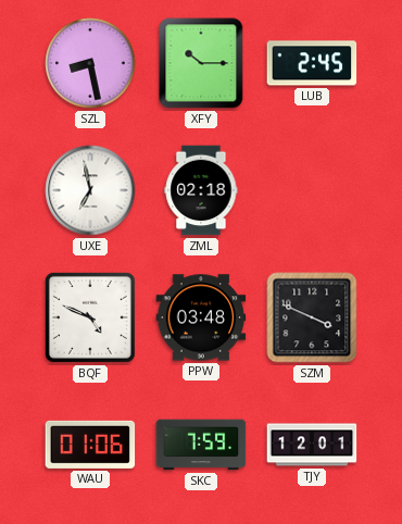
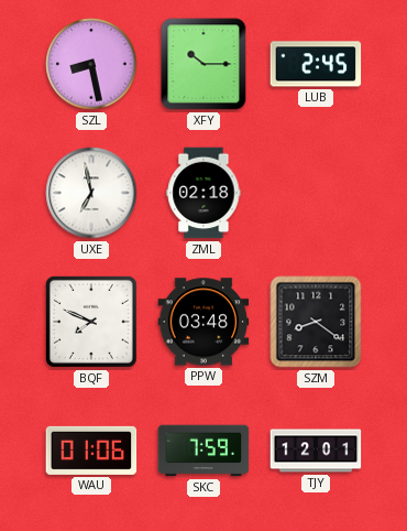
BQF: 4:49 -> 7:49 (91, 322)
SZM: 3:49 -> 8:21 (316, 322)
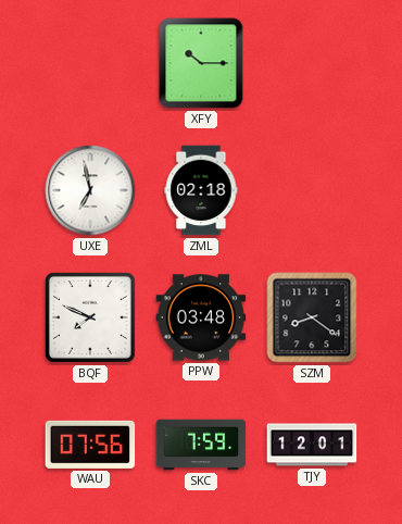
SZL: 8:28 -> none (91, 64)
LUB: 2:45 -> none (316, 64)
WAU: 01:06 -> 07:56 (90, 445)
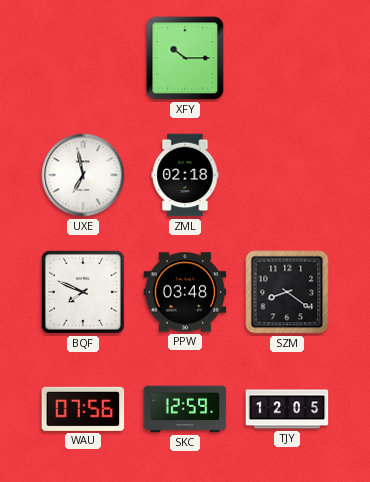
SKC: 7:59 -> 12:59 (185, 409)
TJY: 12:01 -> 12:05 (287, 409)
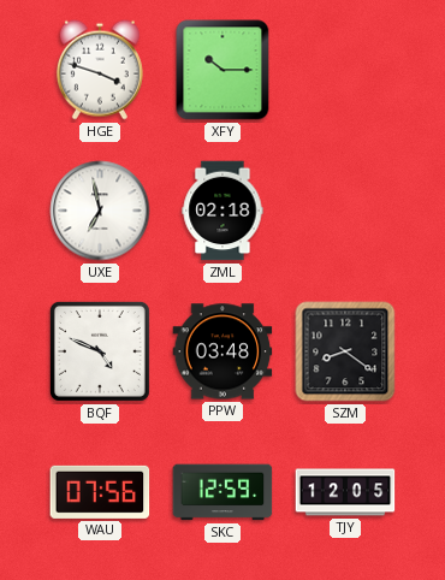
HGE: none -> 3:48 (100, 70)
BQF: 7:49 -> 4:49 (100, 351)
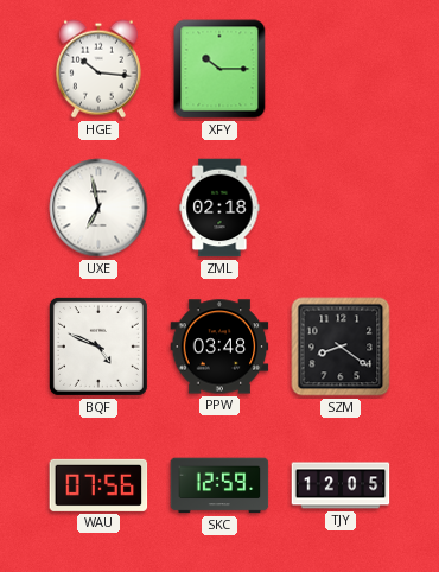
HGE: 3:48 -> 10:16 (98, 69)
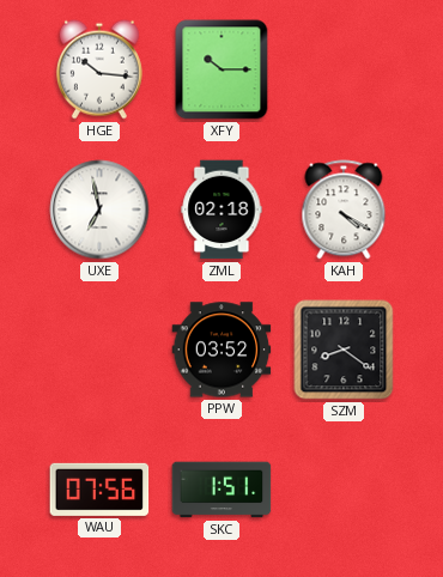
KAH: none -> 4:20 (344, 209)
BQF: 4:49 -> none (98, 347)
PPW: 03:48 -> 03:52 (221, 350)
SKC: 12:59 -> 1:51 (221, 490)
TJY: 12:05 -> none (341, 485)
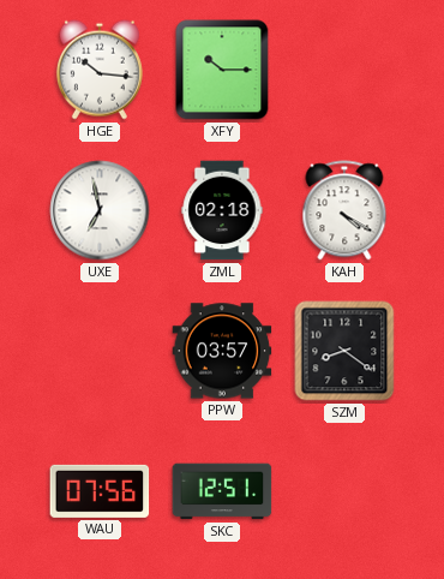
PPW: 03:52 -> 03:57 (222, 351)
SKC: 1:51 -> 12:51 (222, 491)
